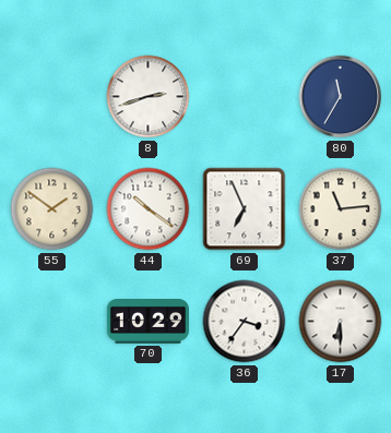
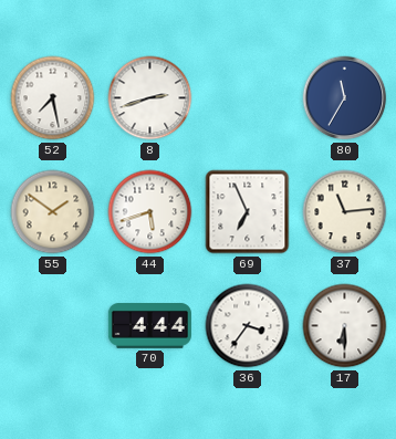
52: none -> 7:28 (53, 98)
44: 10:21 -> 5:42 (150, 212)
70: 10:29 -> 4:44 (149, 326)
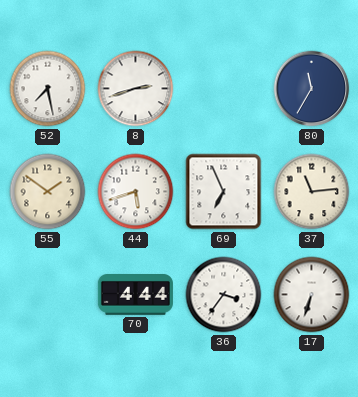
17: 6:30 -> 6:33 (312, 295)
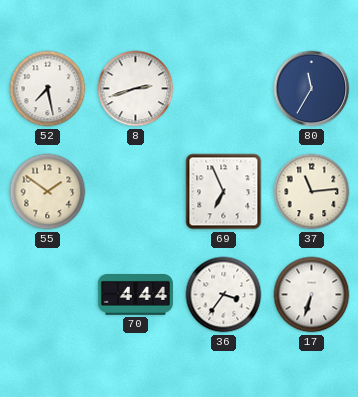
44: 5:42 -> none (136, 192)
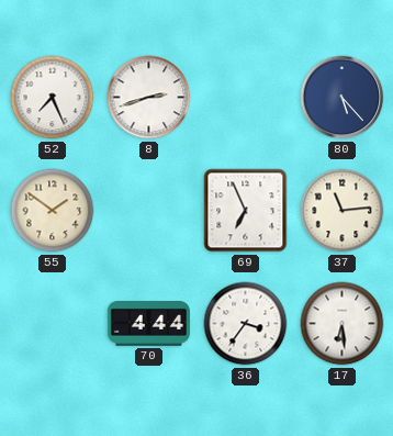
52: 7:28 -> 7:26 (53, 98)
80: 11:35 -> 5:23 (343, 98)
17: 6:33 -> 6:29 (343, 324)
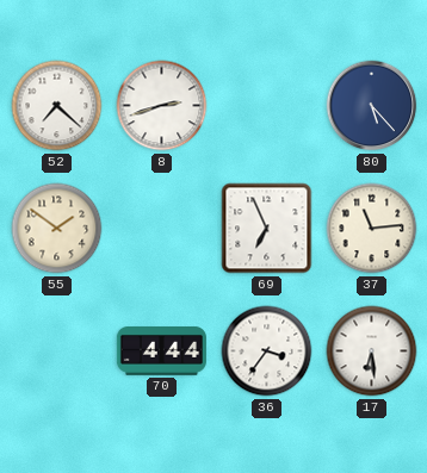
52: 7:26 -> 7:22 (57, 106)
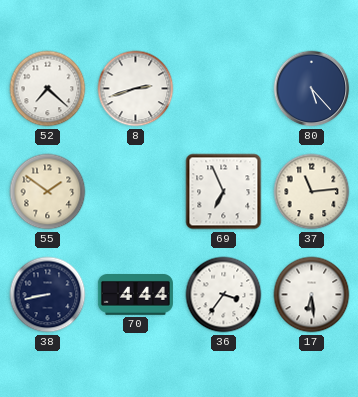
38: none -> 8:43 (48, 295)
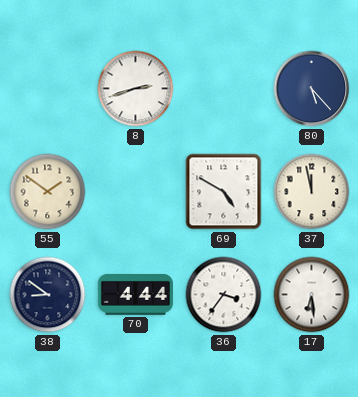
52: 7:22 -> none (48, 89)
69: 6:56 -> 4:50 (224, 192)
37: 11:14 -> 11:58 (312, 192)
38: 8:43 -> 8:51 (48, 295)
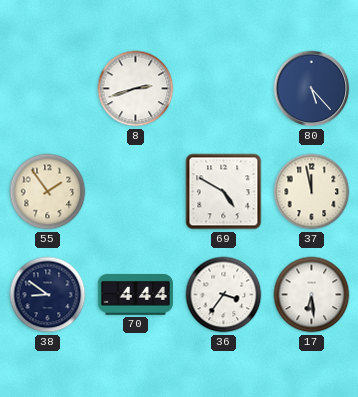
55: 1:51 -> 1:54 (48, 192)
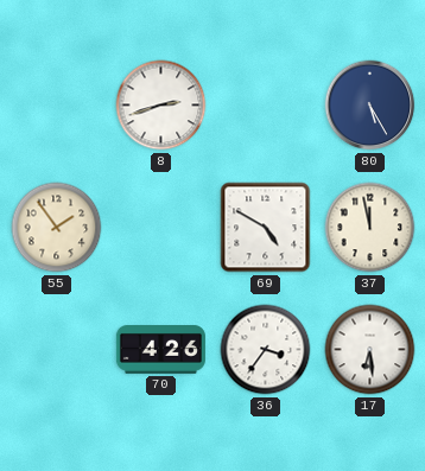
80: 5:23 -> 5:25 (370, 106)
38: 8:51 -> none (48, 295)
70: 4:44 -> 4:26 (160, 350)
